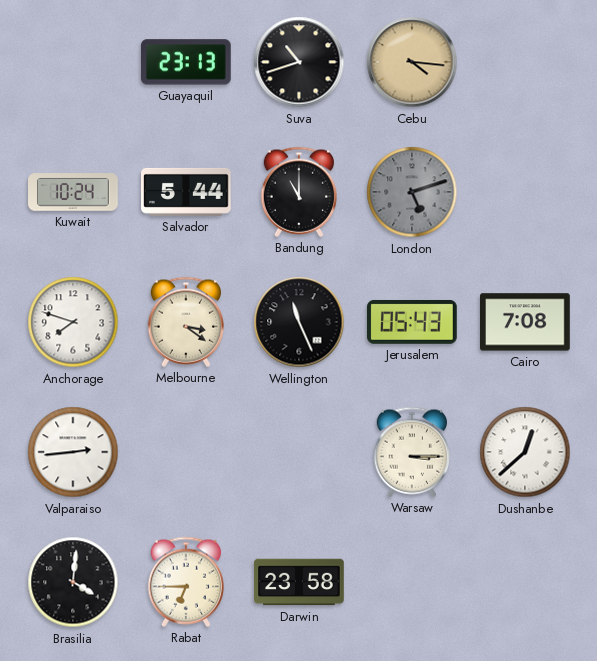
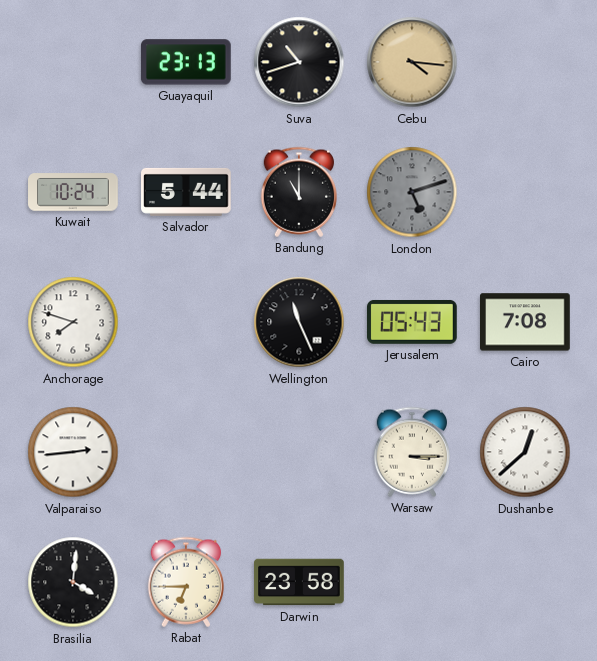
Melbourne: 3:21 -> none (185, 322)
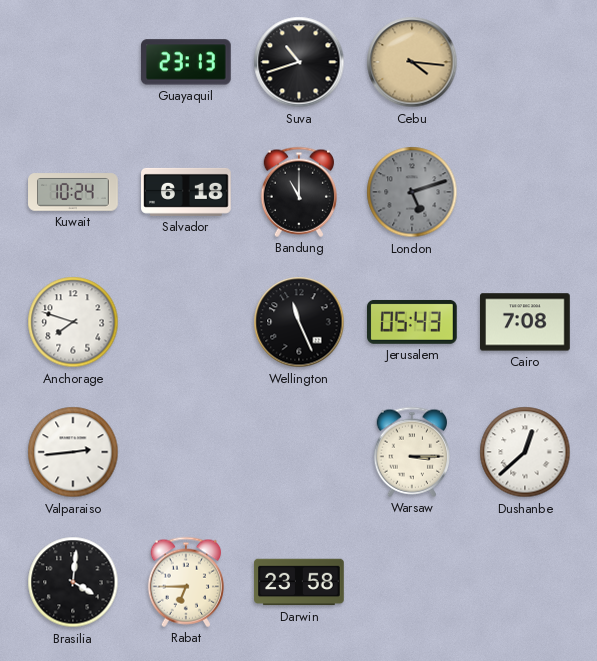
Salvador: 5:44 -> 6:18 (186, 192)
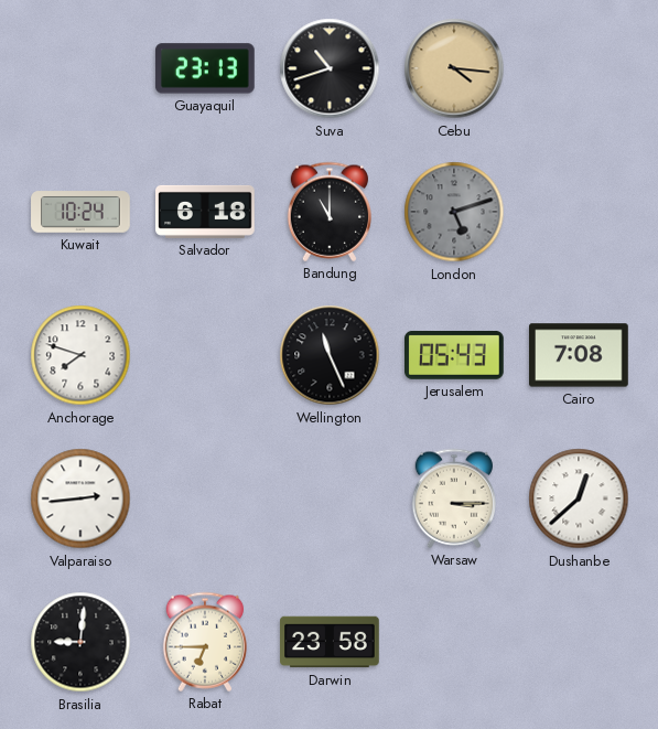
Brasilia: 4:01 -> 9:01 (80, 642)
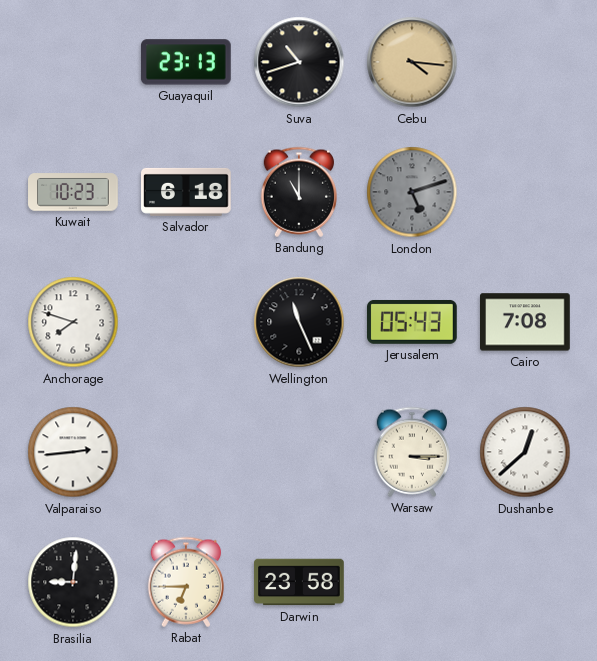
Kuwait: 10:24 -> 10:23 (73, 192)
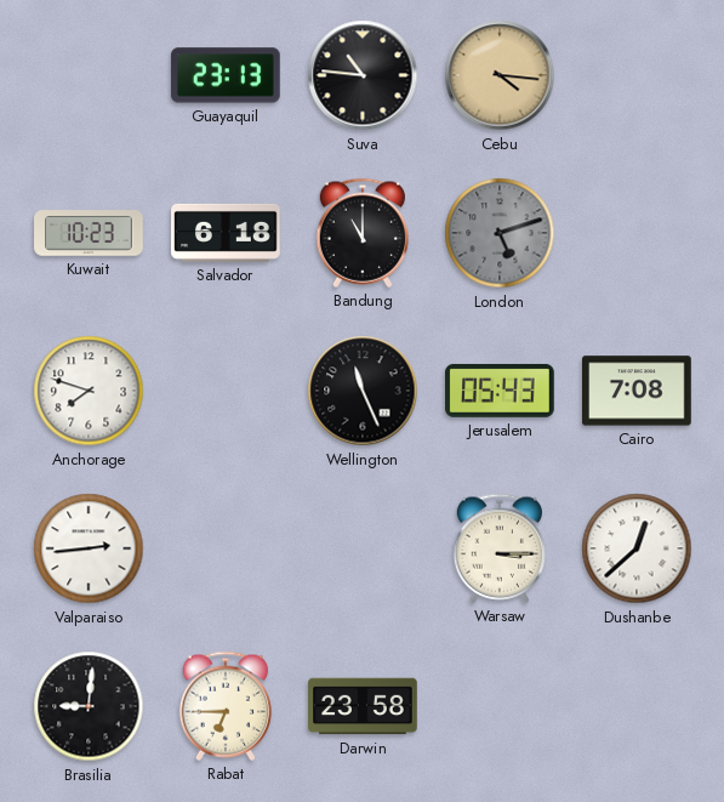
Suva: 10:42 -> 10:46 (363, 75)
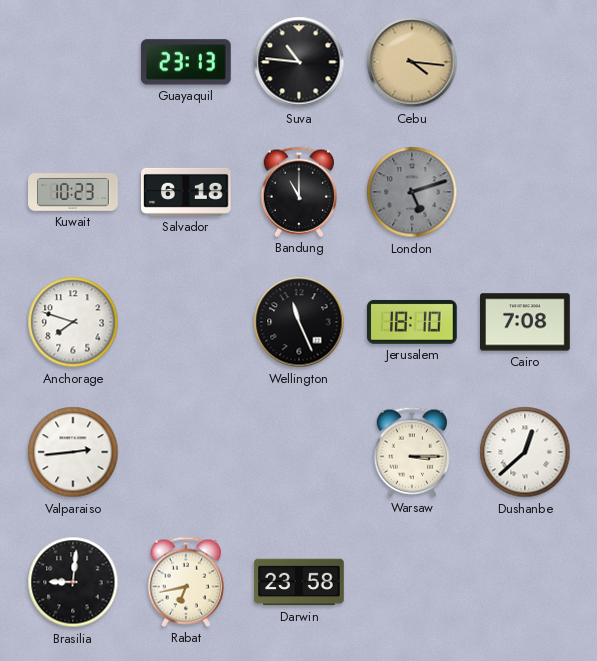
Jerusalem: 05:43 -> 18:10 (413, 322)
Rabat: 6:45 -> 6:43 (185, 582)
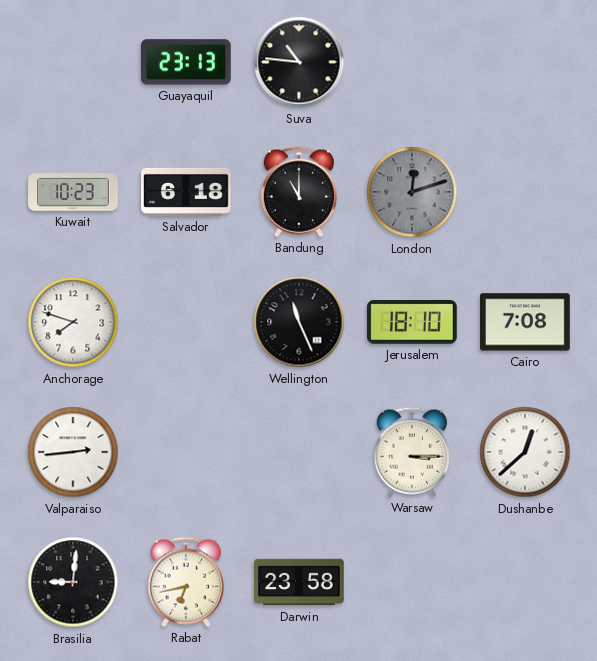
Cebu: 4:16 -> none (412, 62)
London: 5:12 -> 12:12 (412, 192)
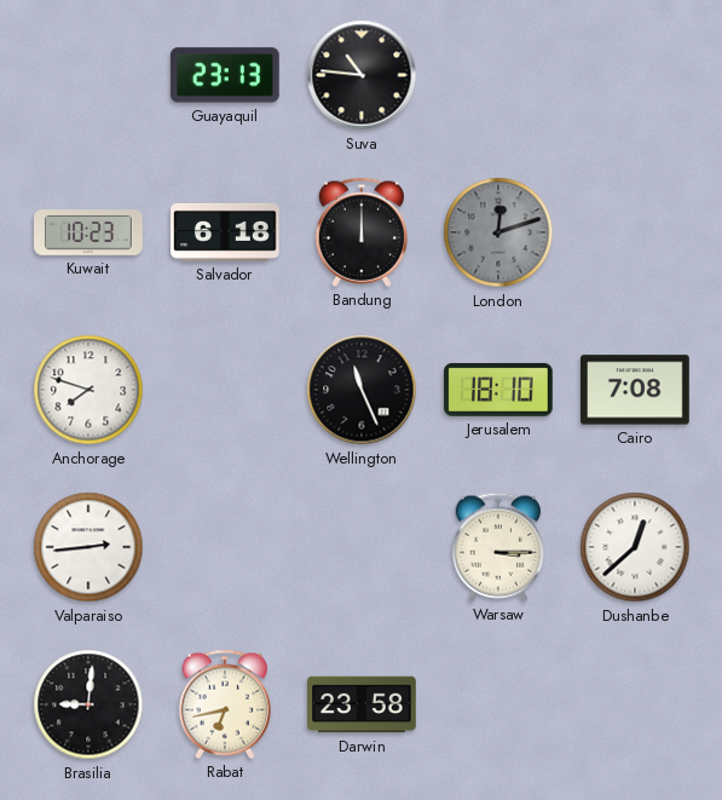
Bandung: 11:00 -> 12:00 (360, 232)
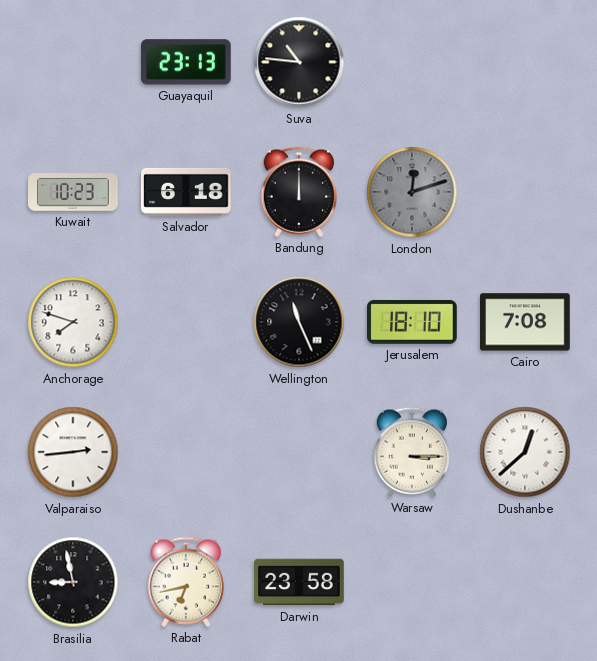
Brasilia: 9:01 -> 8:58 (73, 582)
